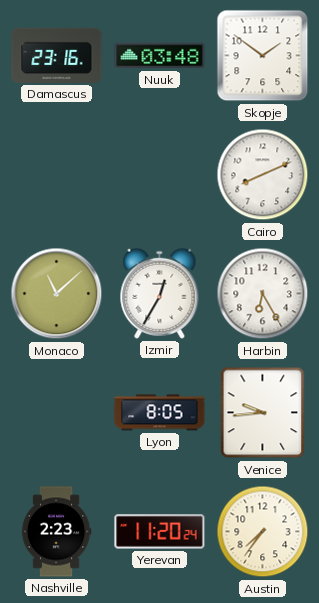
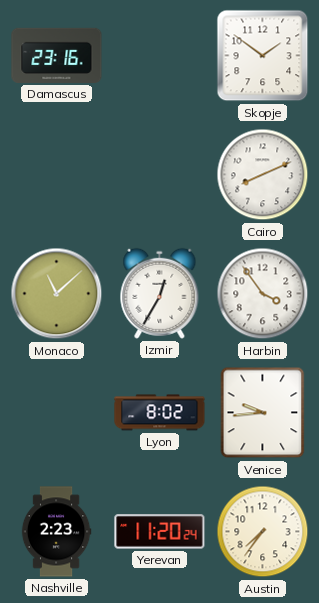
Nuuk: 03:48 -> none (160, 56)
Harbin: 6:25 -> 3:54 (263, 294)
Lyon: 8:05 -> 8:02 (160, 413)
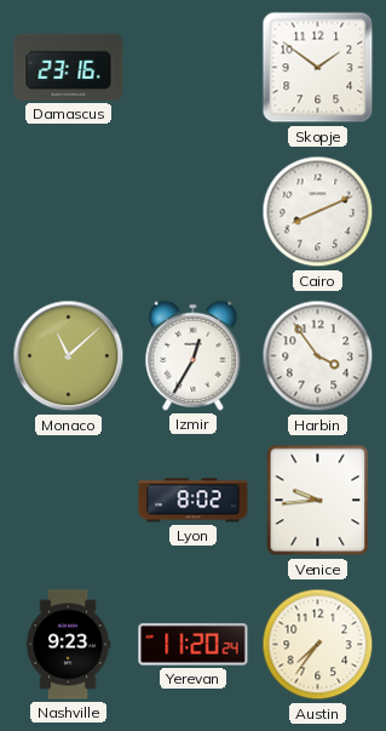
Nashville: 2:23 -> 9:23 (68, 645)
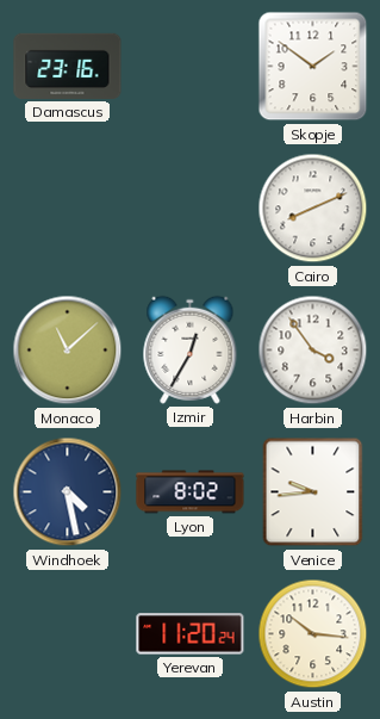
Windhoek: none -> 4:28 (68, 492)
Nashville: 9:23 -> none (68, 645)
Austin: 7:36 -> 10:16 (313, 634)
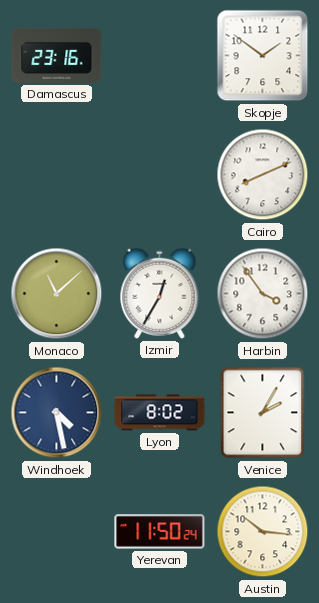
Venice: 9:44 -> 2:05 (263, 413)
Yerevan: 11:20 -> 11:50 (160, 532)
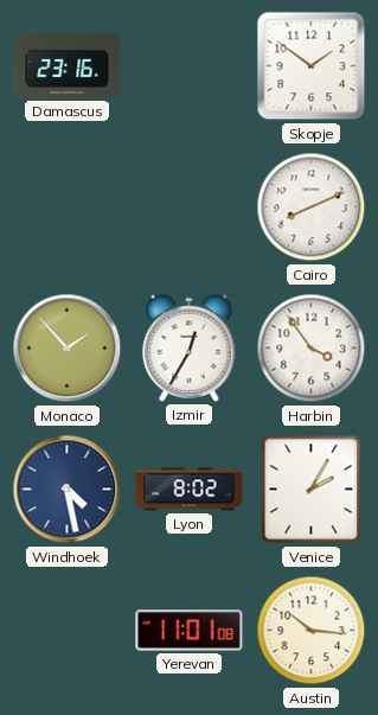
Monaco: 11:08 -> 1:53 (68, 349)
Yerevan: 11:50 -> 11:01 (190, 631)
